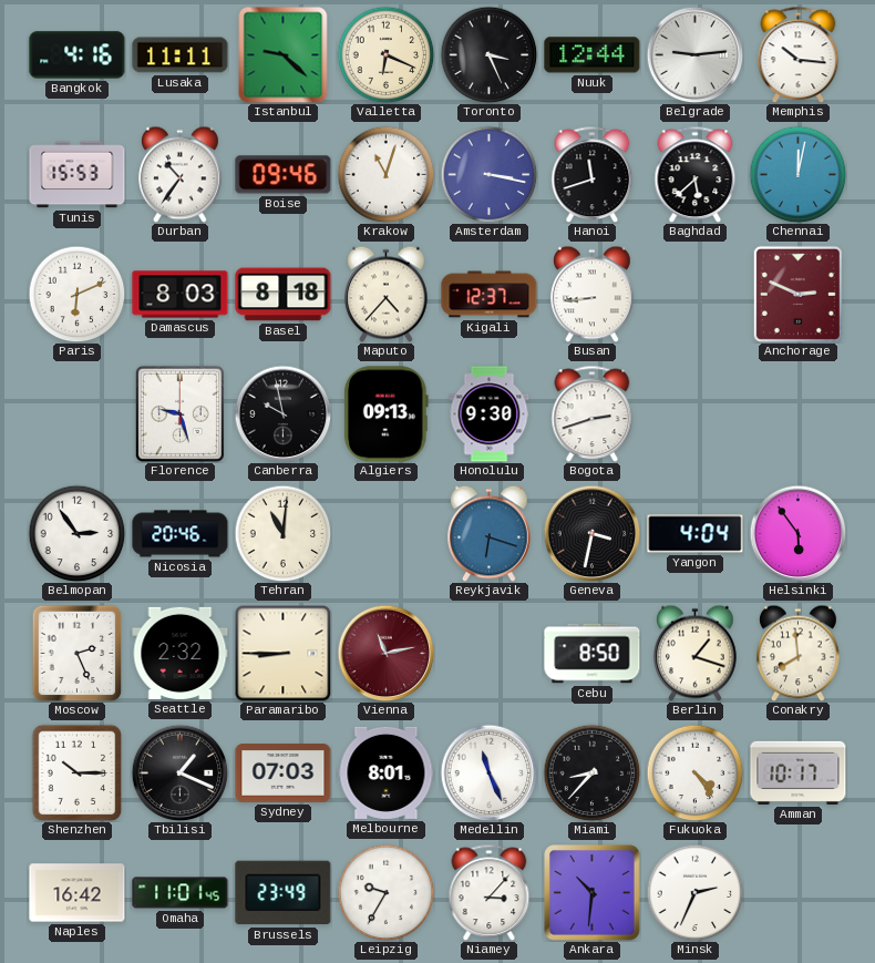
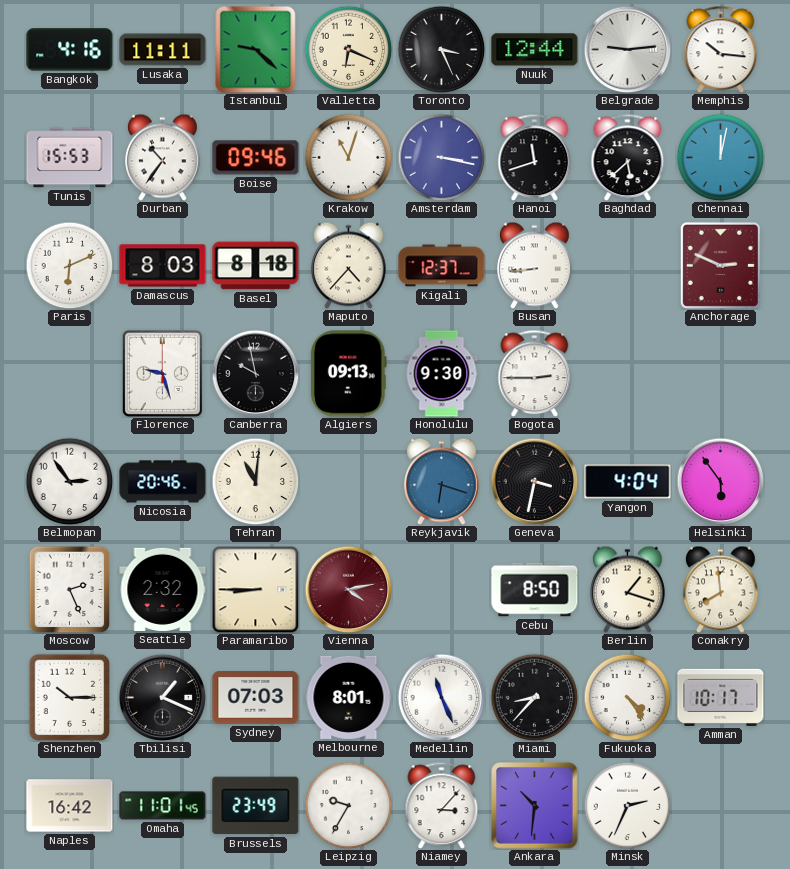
Bogota: 2:42 -> 2:45 (535, 373)
Vienna: 11:13 -> 4:13 (348, 589)
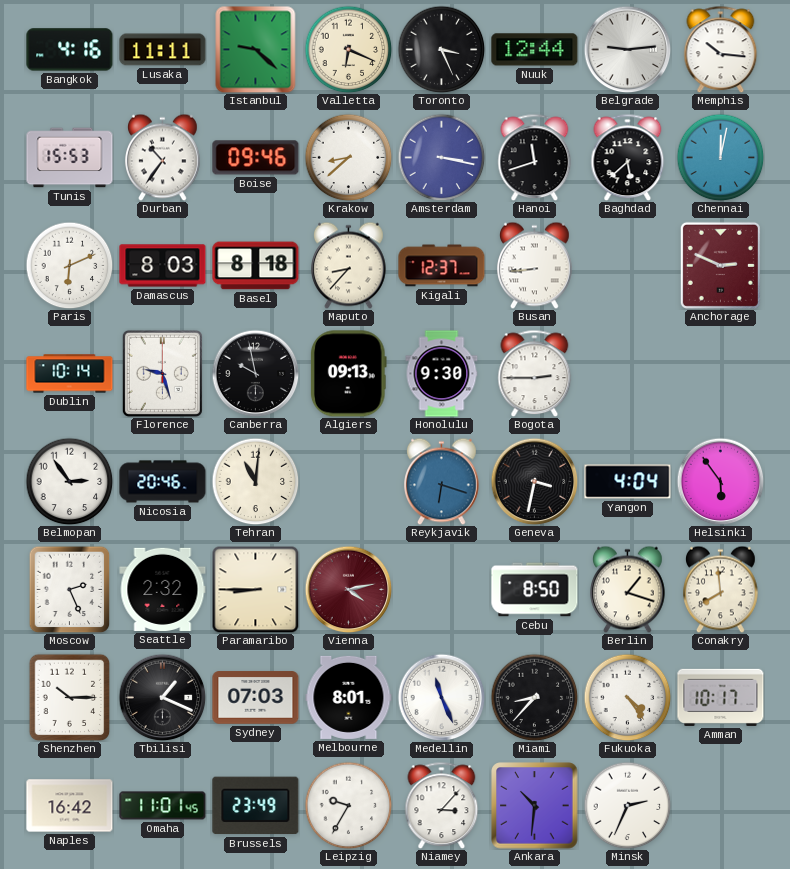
Krakow: 11:03 -> 8:38 (348, 157)
Maputo: 4:37 -> 8:37 (349, 265)
Dublin: none -> 10:14 (70, 374)
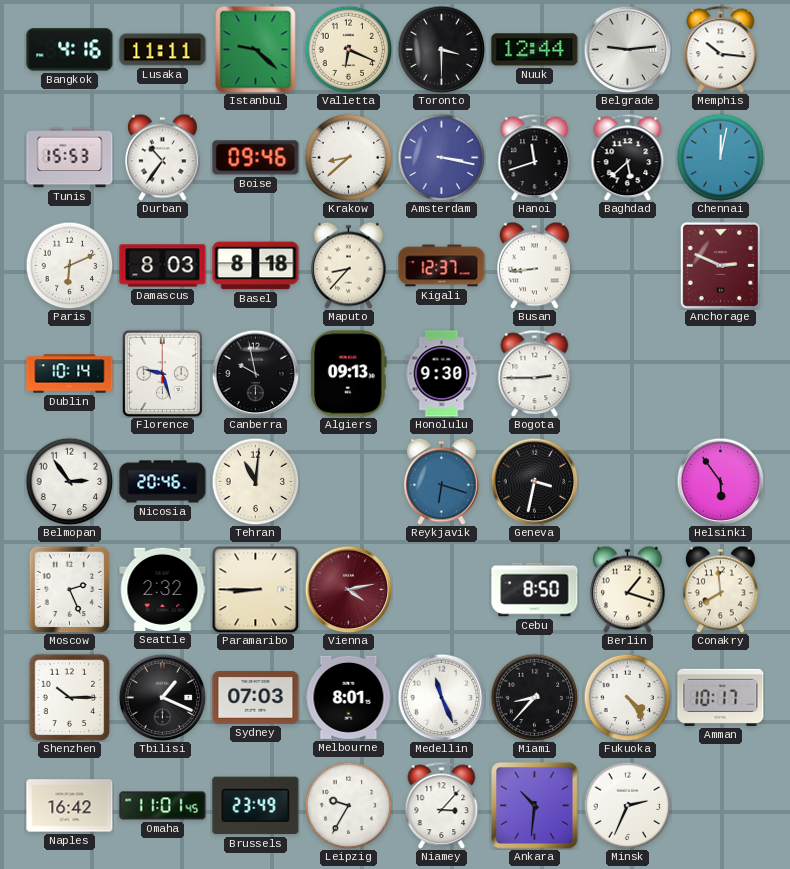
Toronto: 3:26 -> 3:30 (441, 49)
Yangon: 4:04 -> none (628, 482)
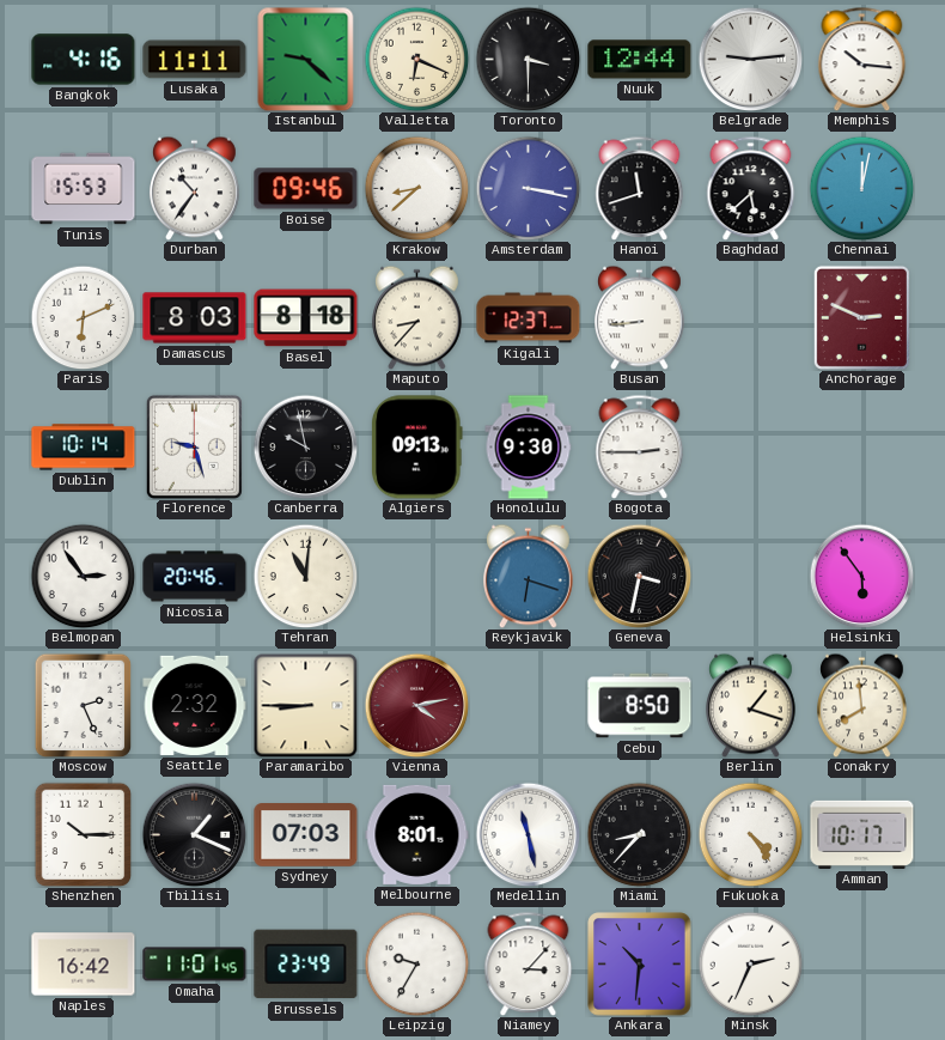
Medellin: 11:26 -> 11:28 (528, 834)
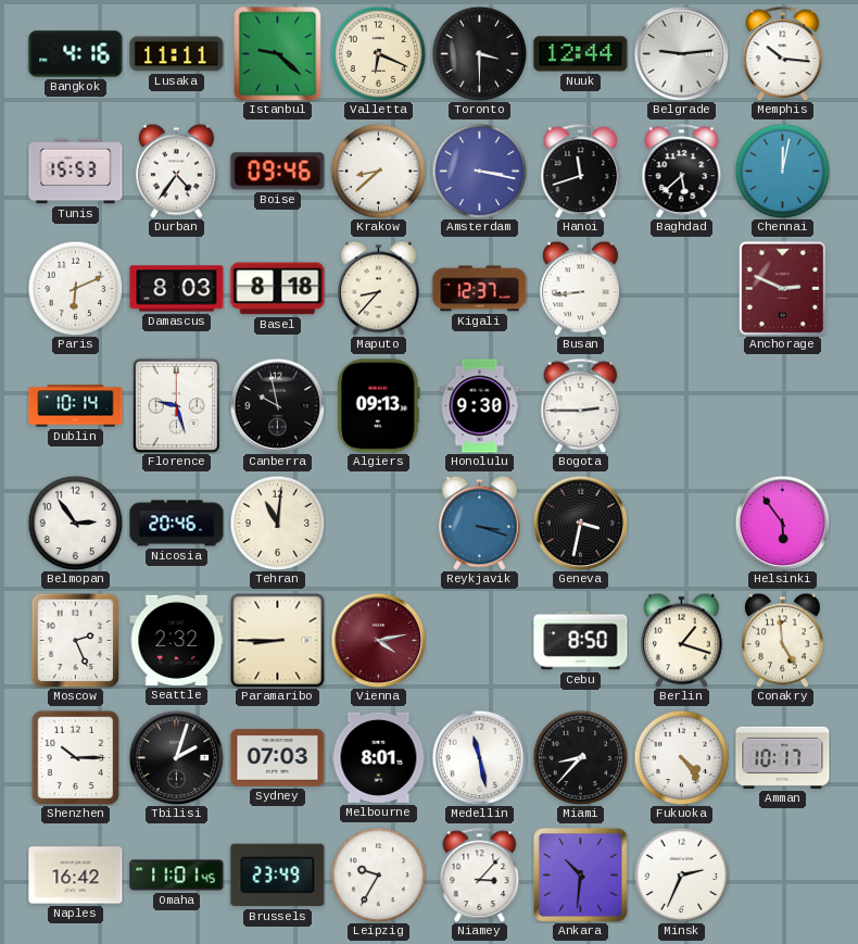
Durban: 10:36 -> 4:36 (177, 171)
Reykjavik: 6:18 -> 3:18 (480, 523)
Conakry: 7:59 -> 4:59 (783, 640)
Tbilisi: 1:19 -> 2:03 (176, 757)
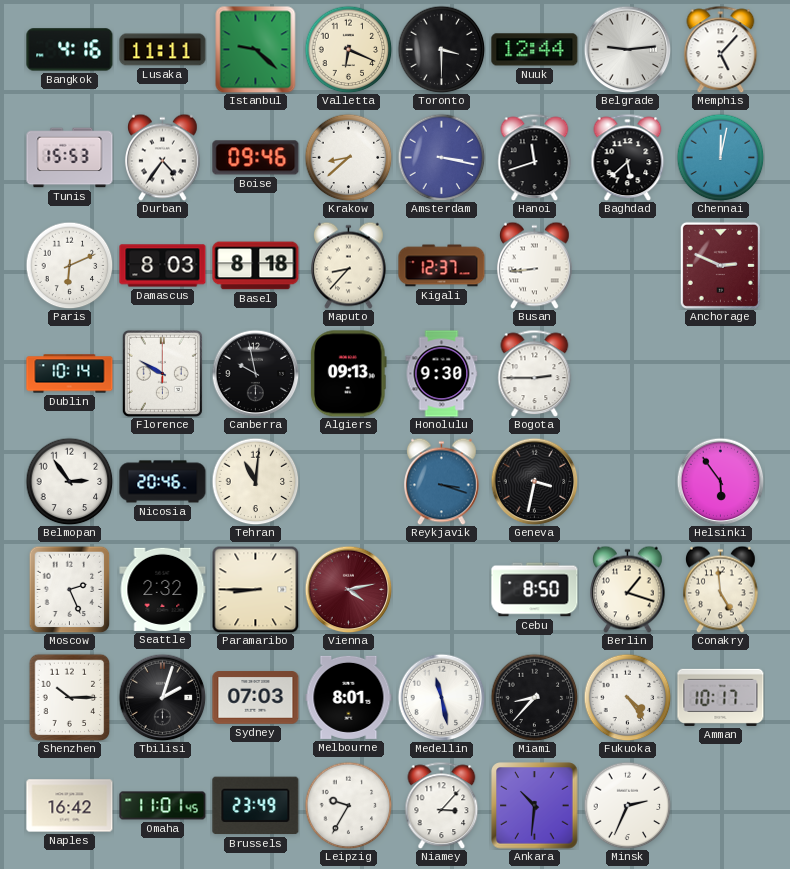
Memphis: 10:16 -> 5:07 (721, 49)
Florence: 9:27 -> 9:50 (162, 373)
